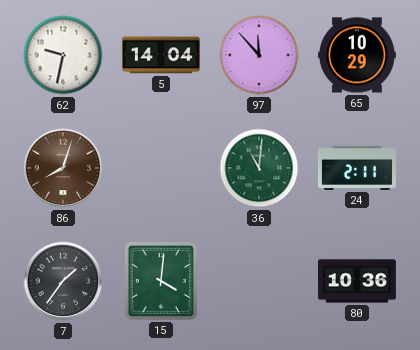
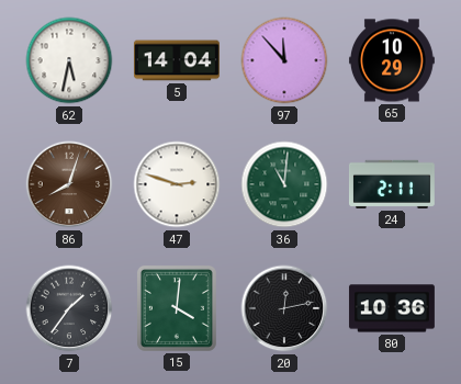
62: 9:32 -> 5:32 (69, 60)
47: none -> 2:48 (177, 184)
20: none -> 12:13 (284, 308)
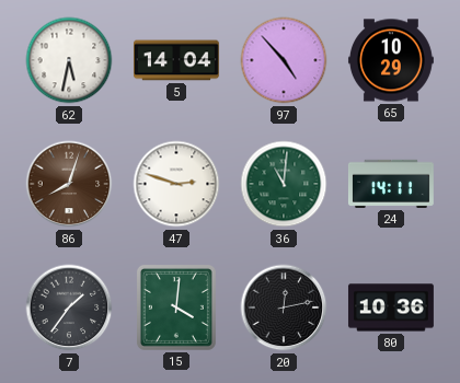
97: 11:53 -> 4:53 (284, 60)
24: 2:11 -> 14:11 (391, 184)
